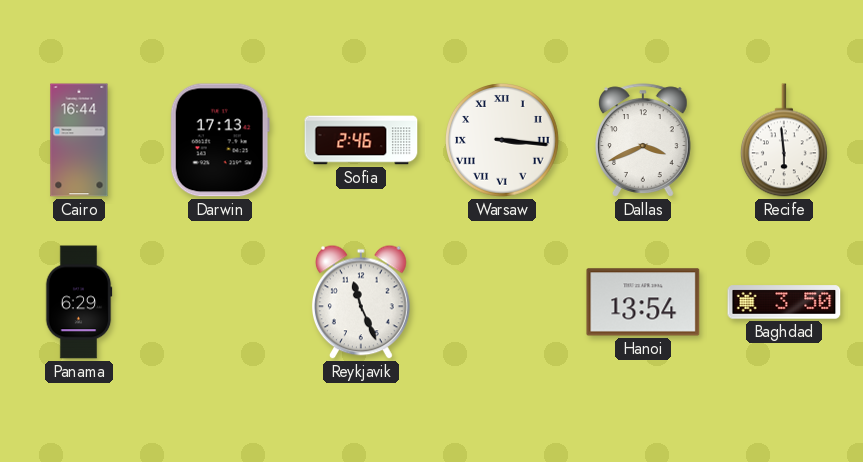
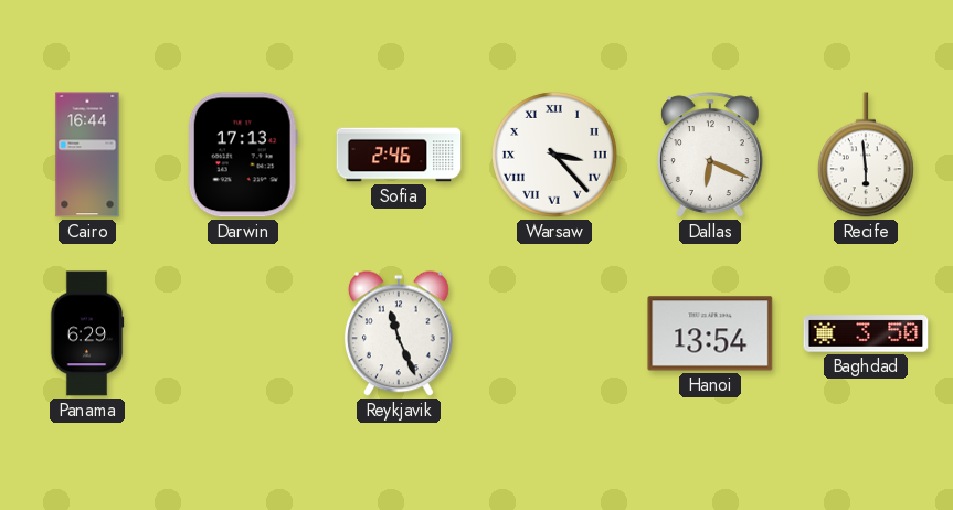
Warsaw: 3:16 -> 3:23 (555, 156)
Dallas: 3:41 -> 6:19 (711, 155)
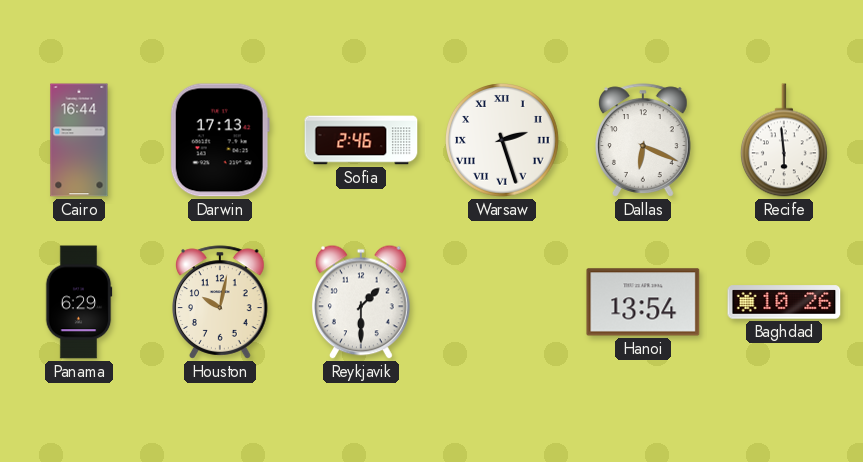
Warsaw: 3:23 -> 2:27 (503, 141)
Houston: none -> 10:02 (221, 302)
Reykjavik: 11:26 -> 1:30 (361, 302)
Baghdad: 3:50 -> 10:26 (784, 302)
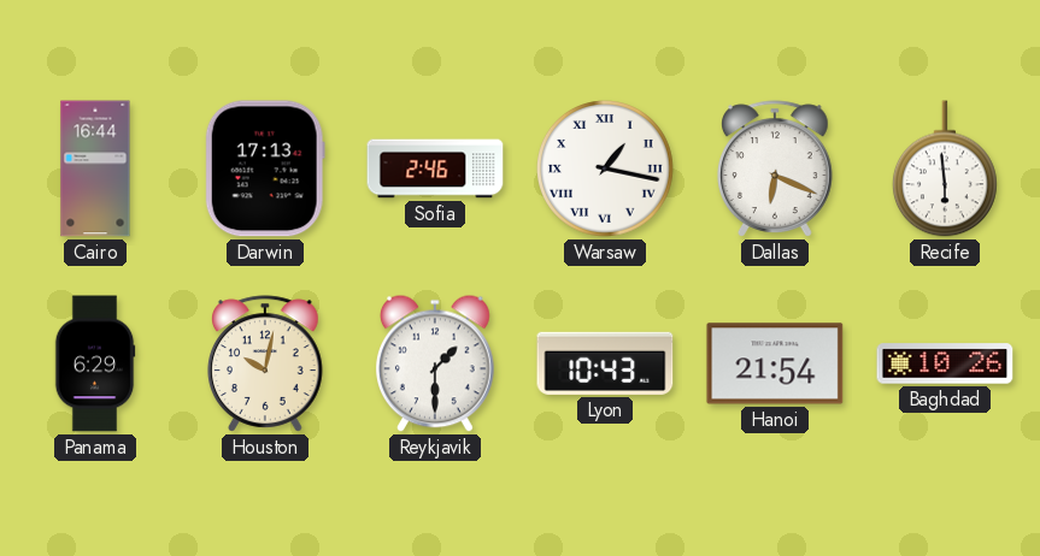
Warsaw: 2:27 -> 1:17 (606, 170)
Lyon: none -> 10:43 (605, 363)
Hanoi: 13:54 -> 21:54 (775, 363)
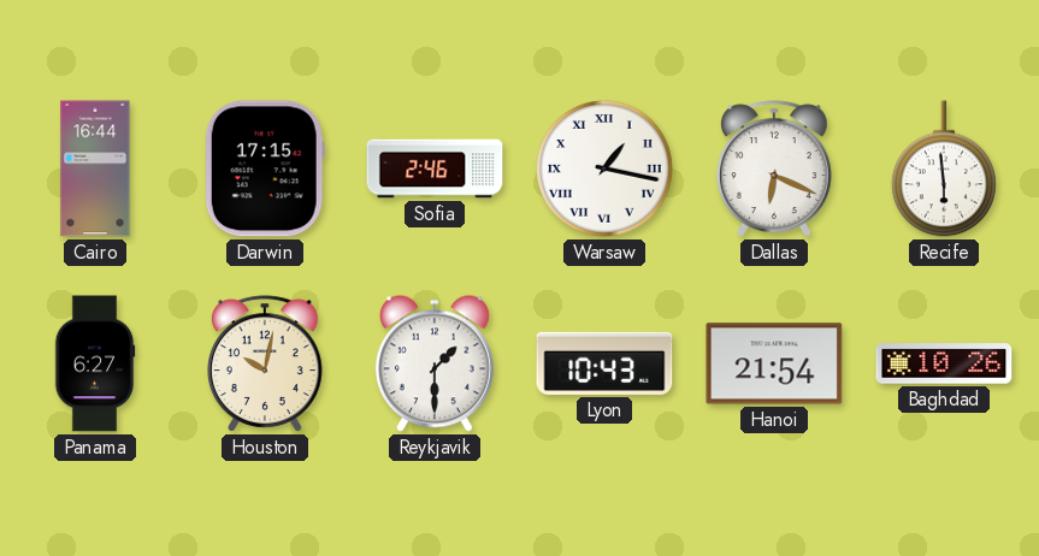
Darwin: 17:13 -> 17:15 (265, 168)
Panama: 6:29 -> 6:27 (95, 363)
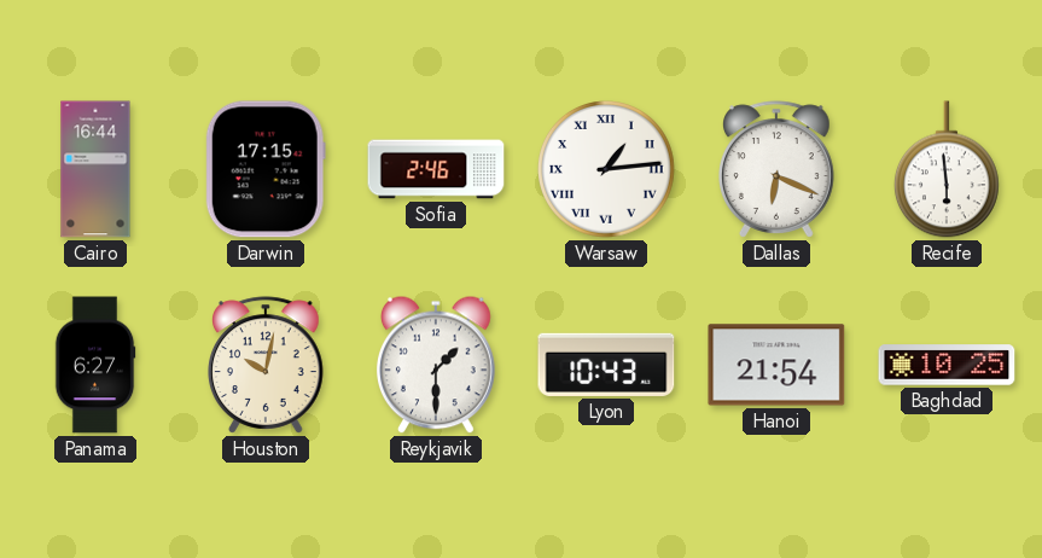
Warsaw: 1:17 -> 1:14 (607, 170)
Baghdad: 10:26 -> 10:25 (947, 365)
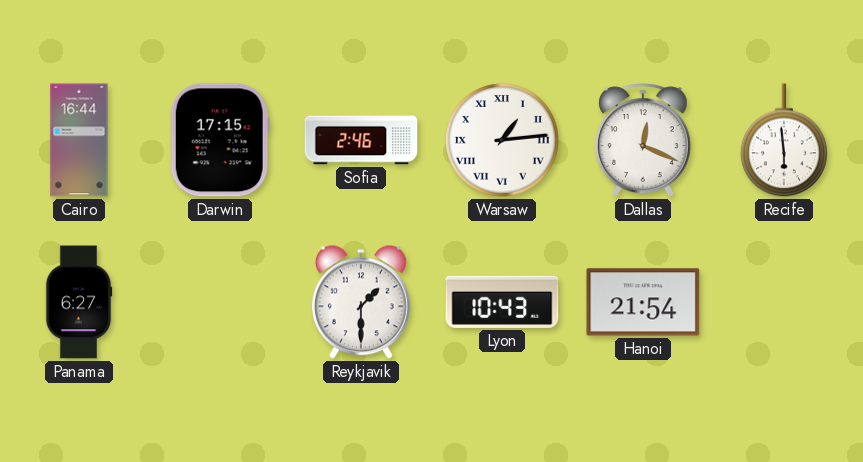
Dallas: 6:19 -> 12:19 (644, 140)
Houston: 10:02 -> none (267, 365)
Baghdad: 10:25 -> none (947, 365)
